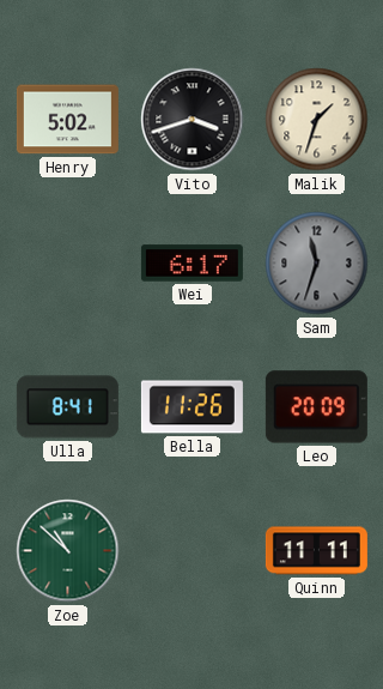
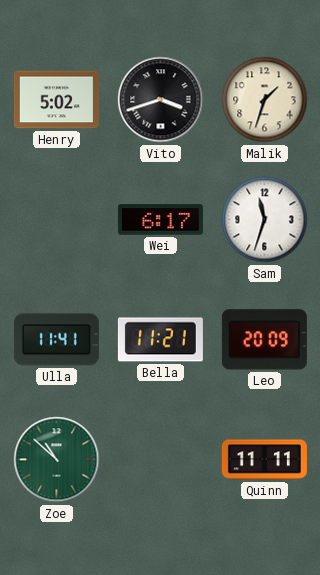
Sam dial: grey -> white (265, 220)
Ulla: 8:41 -> 11:41 (56, 340)
Bella: 11:26 -> 11:21 (160, 340)
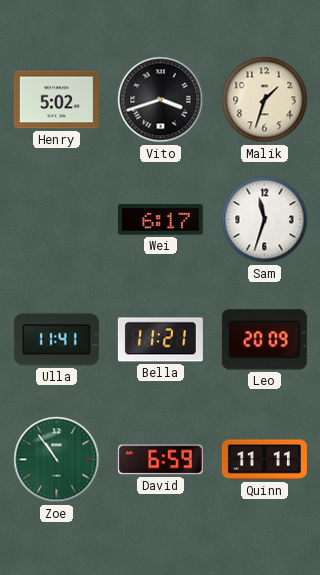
Zoe: 10:52 -> 10:54 (57, 460)
David: none -> 6:59 (160, 460)
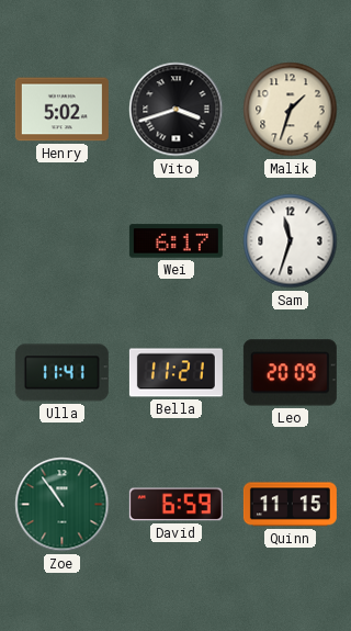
Quinn: 11:11 -> 11:15 (290, 505)
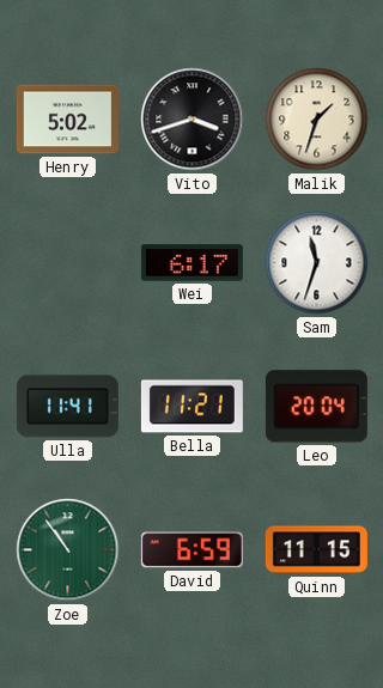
Leo: 20:09 -> 20:04 (316, 407)
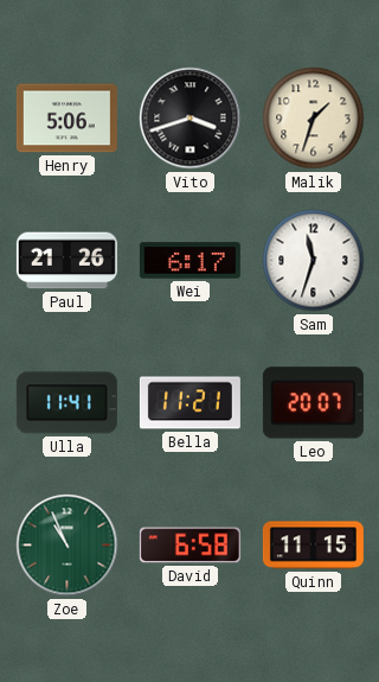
Henry: 5:02 -> 5:06 (66, 119)
Paul: none -> 21:26 (66, 261)
Leo: 20:04 -> 20:07 (313, 403)
Zoe: 10:54 -> 10:56 (68, 546)
David: 6:59 -> 6:58 (189, 546)
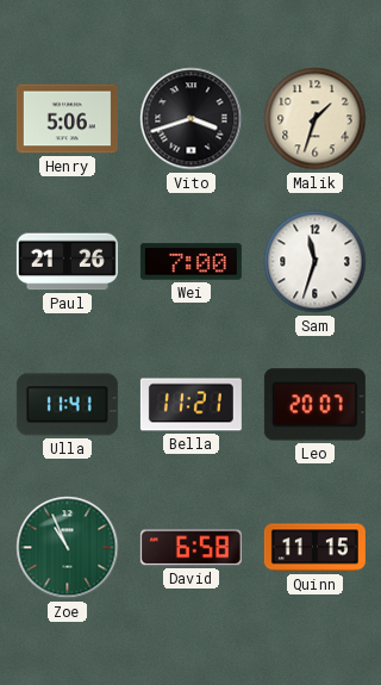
Wei: 6:17 -> 7:00 (190, 262)
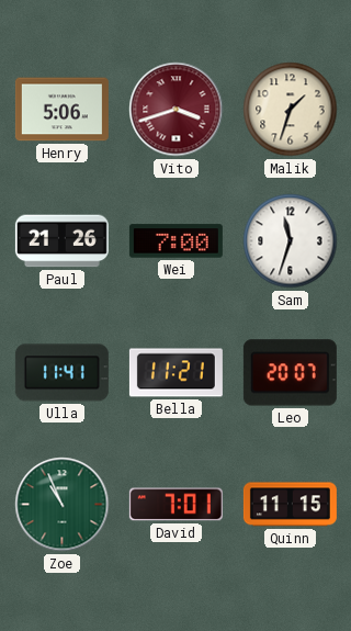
Vito dial: black -> burgundy (177, 110)
David: 6:58 -> 7:01 (175, 505)
